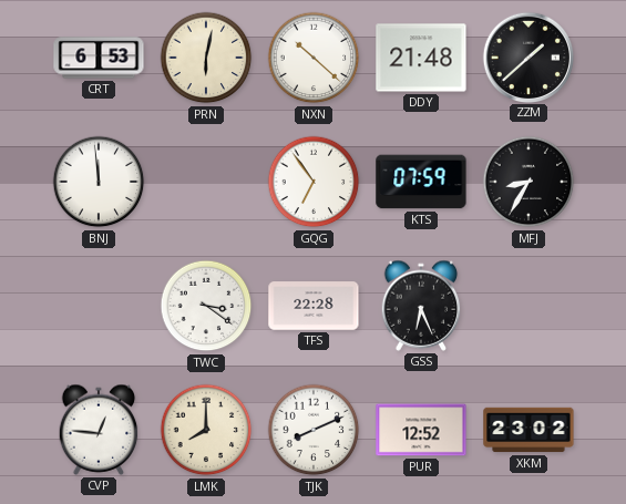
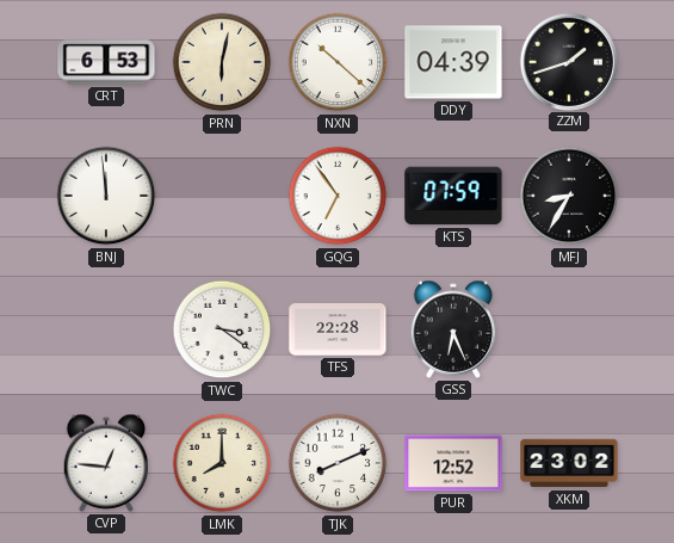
DDY: 21:48 -> 04:39 (453, 62)
ZZM: 1:38 -> 1:42 (568, 61)
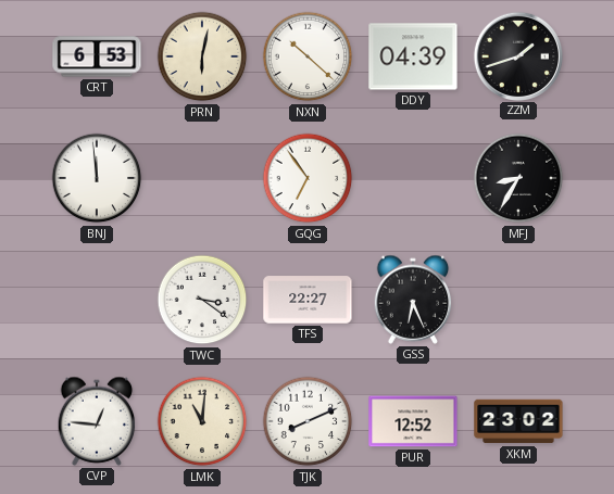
KTS: 07:59 -> none (453, 196)
TFS: 22:28 -> 22:27 (308, 300)
LMK: 8:00 -> 11:01 (202, 421)
